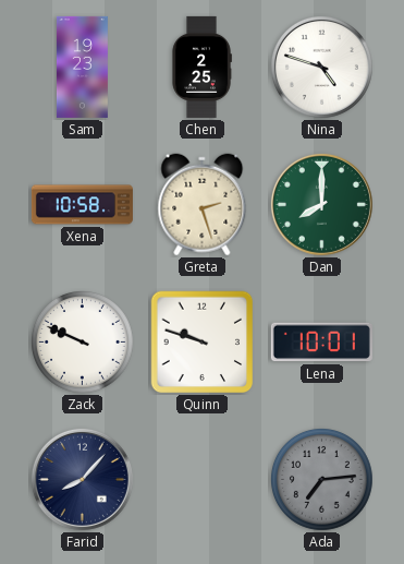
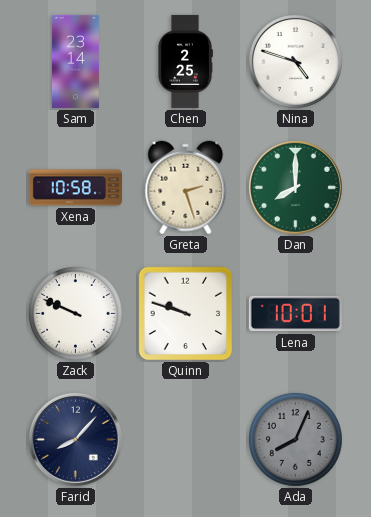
Sam: 19:23 -> 23:14 (75, 61)
Ada: 7:14 -> 8:04 (296, 440)
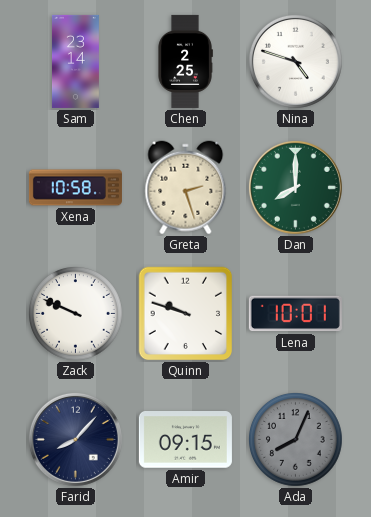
Amir: none -> 09:15 (185, 440)
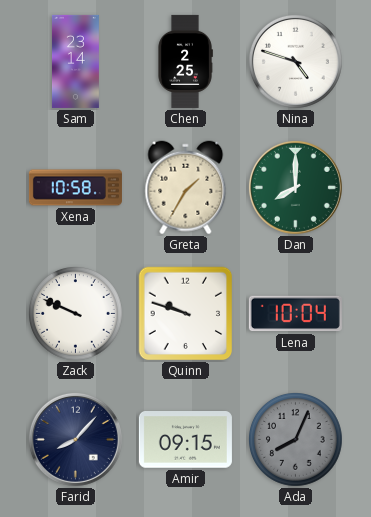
Greta: 2:27 -> 1:35 (186, 188)
Lena: 10:01 -> 10:04 (295, 314)
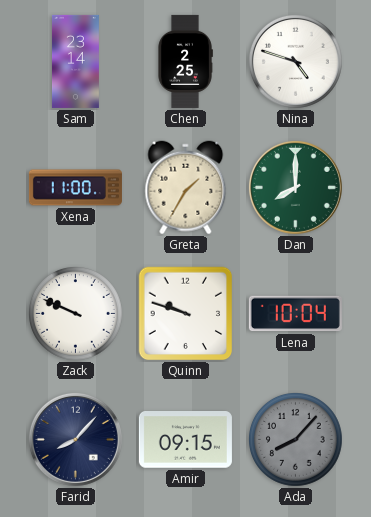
Xena: 10:58 -> 11:00 (75, 188)
Ada: 8:04 -> 8:07 (296, 440)
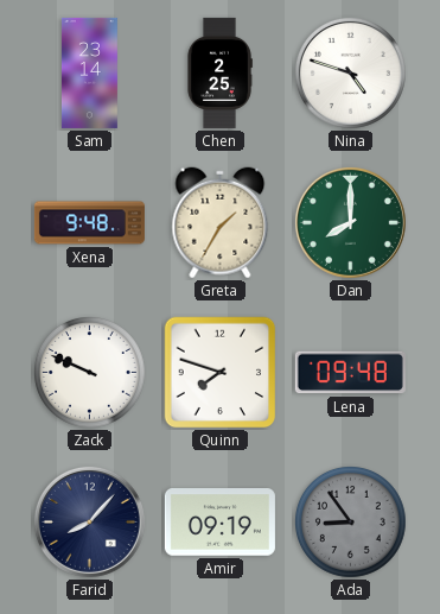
Xena: 11:00 -> 9:48 (89, 223)
Quinn: 9:48 -> 7:48 (221, 373)
Lena: 10:04 -> 09:48 (350, 373)
Amir: 09:15 -> 09:19 (219, 523)
Ada: 8:07 -> 8:54 (351, 523)
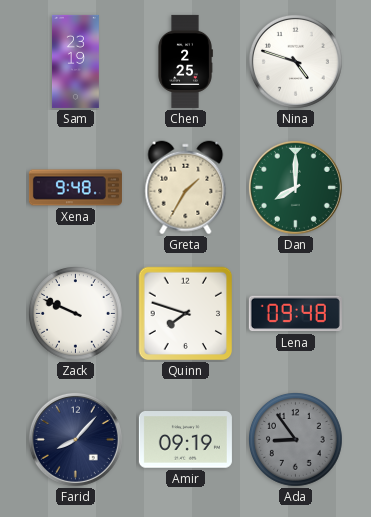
Sam: 23:14 -> 23:19 (75, 61)
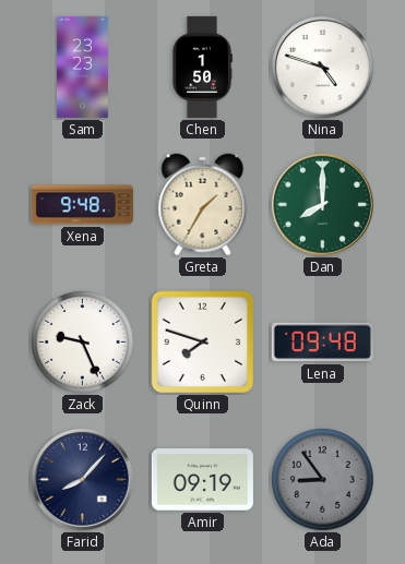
Sam: 23:19 -> 23:23 (82, 67)
Chen: 2:25 -> 1:50 (202, 67)
Zack: 9:49 -> 9:26 (83, 343)
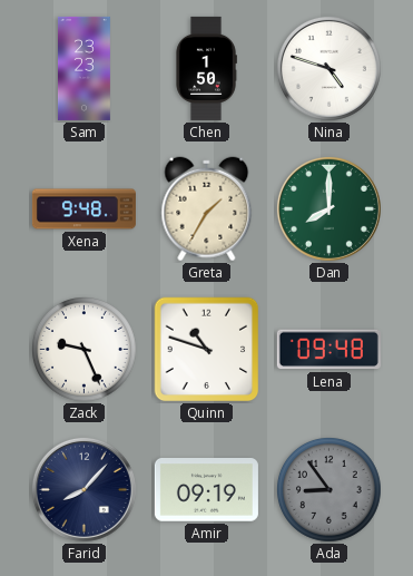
Quinn: 7:48 -> 10:48 (207, 350)
